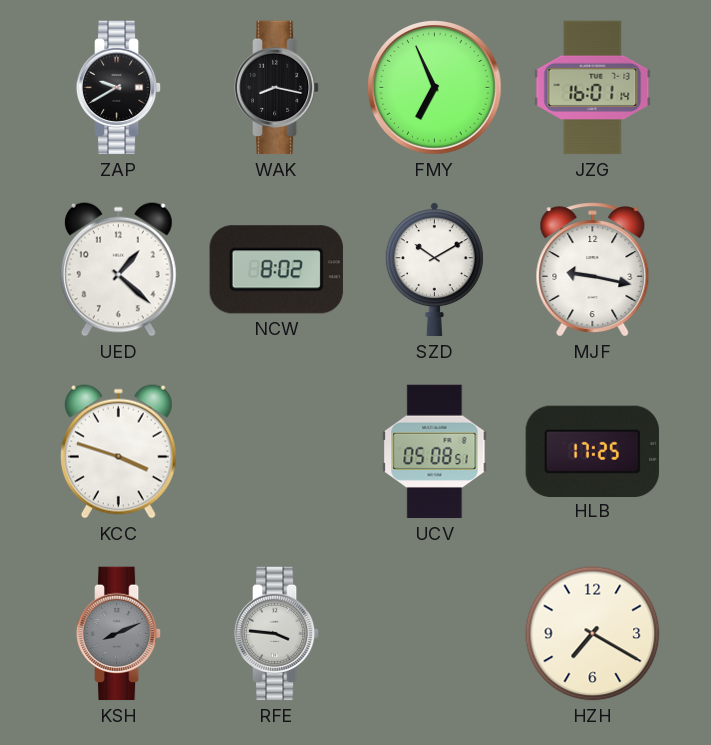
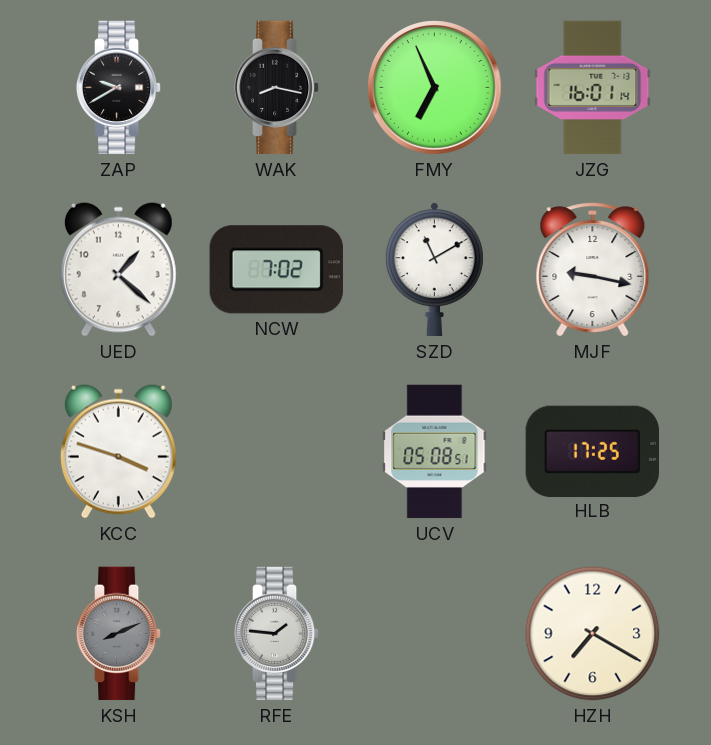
NCW: 8:02 -> 7:02 (276, 270)
SZD: 10:10 -> 11:10 (434, 270)
RFE: 3:46 -> 1:46 (277, 634)
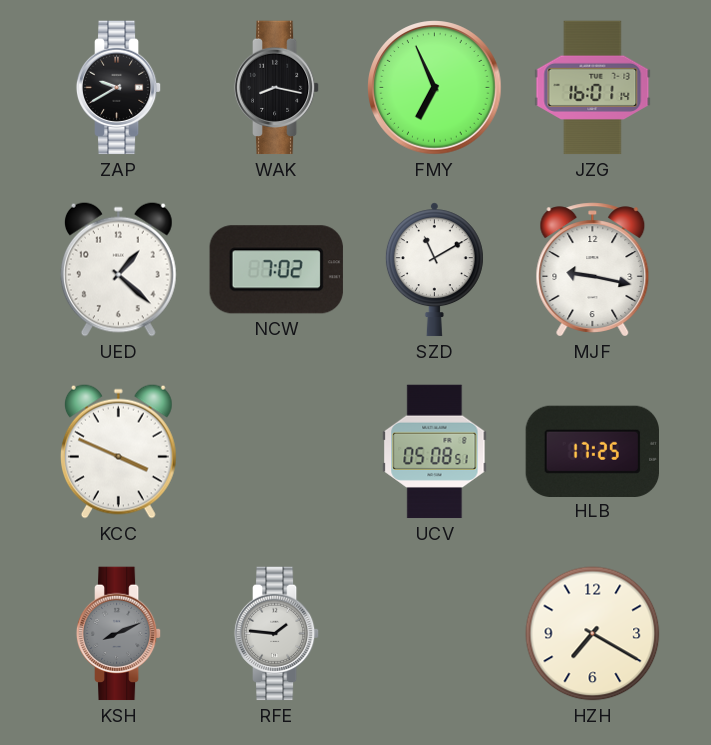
KCC: 3:48 -> 3:49 (118, 451)
